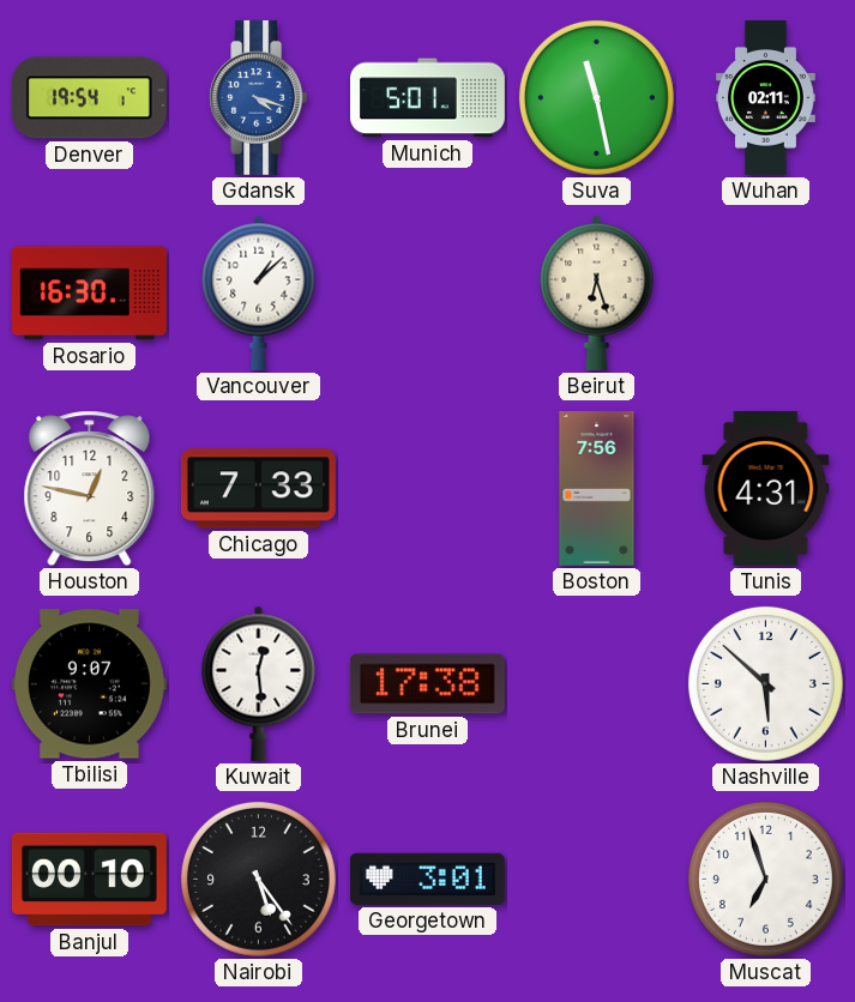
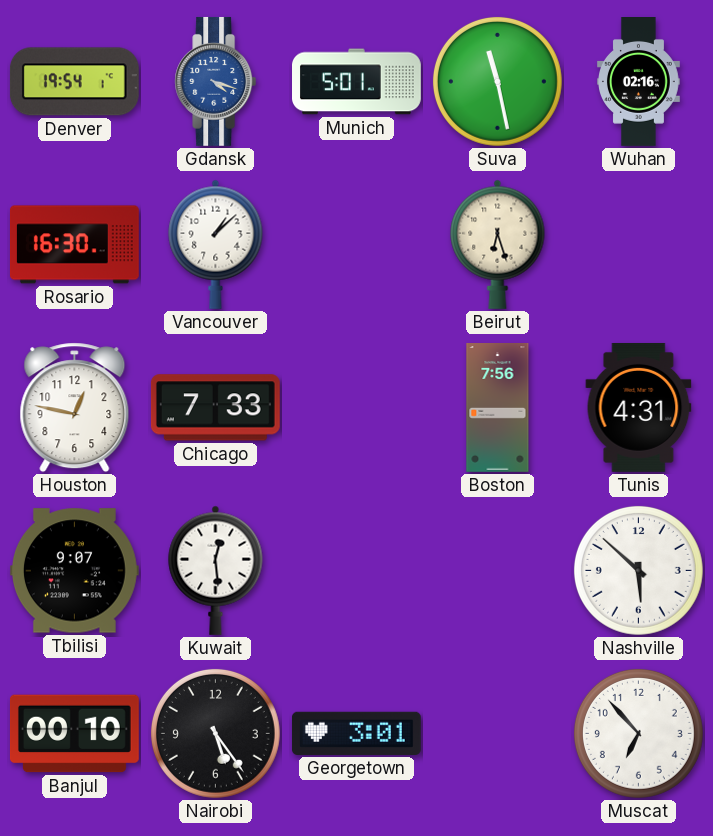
Wuhan: 02:11 -> 02:16 (639, 82)
Brunei: 17:38 -> none (427, 684)
Muscat: 6:57 -> 6:53 (638, 733)
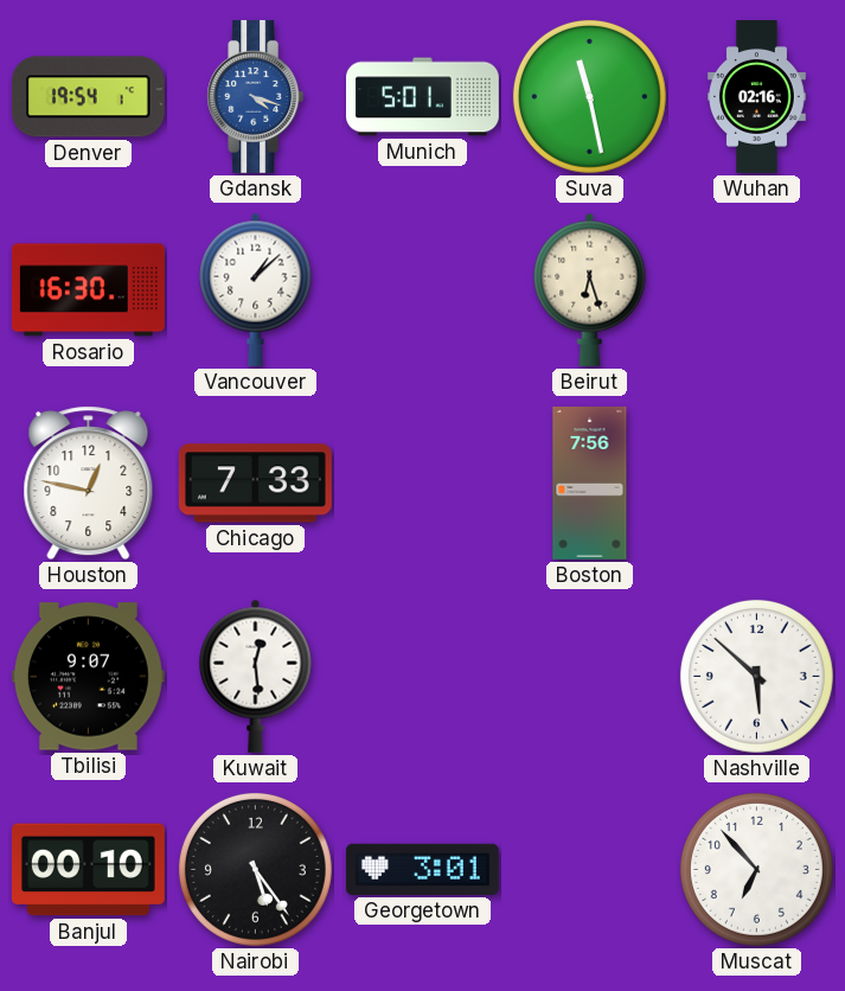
Tunis: 4:31 -> none (639, 407)
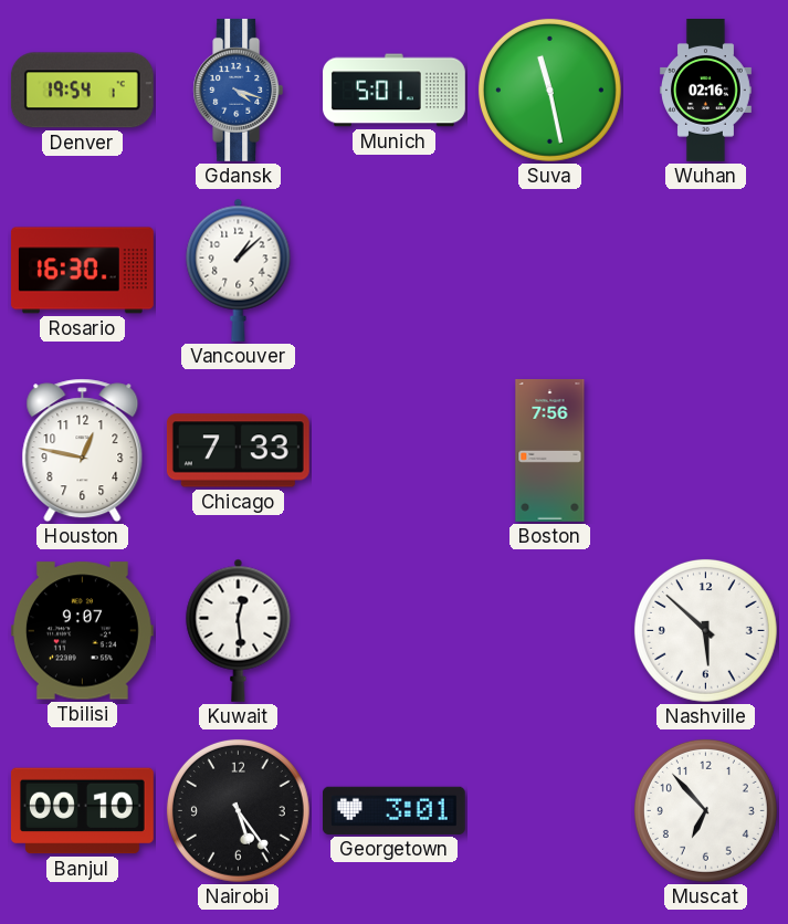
Beirut: 6:27 -> none (590, 289)
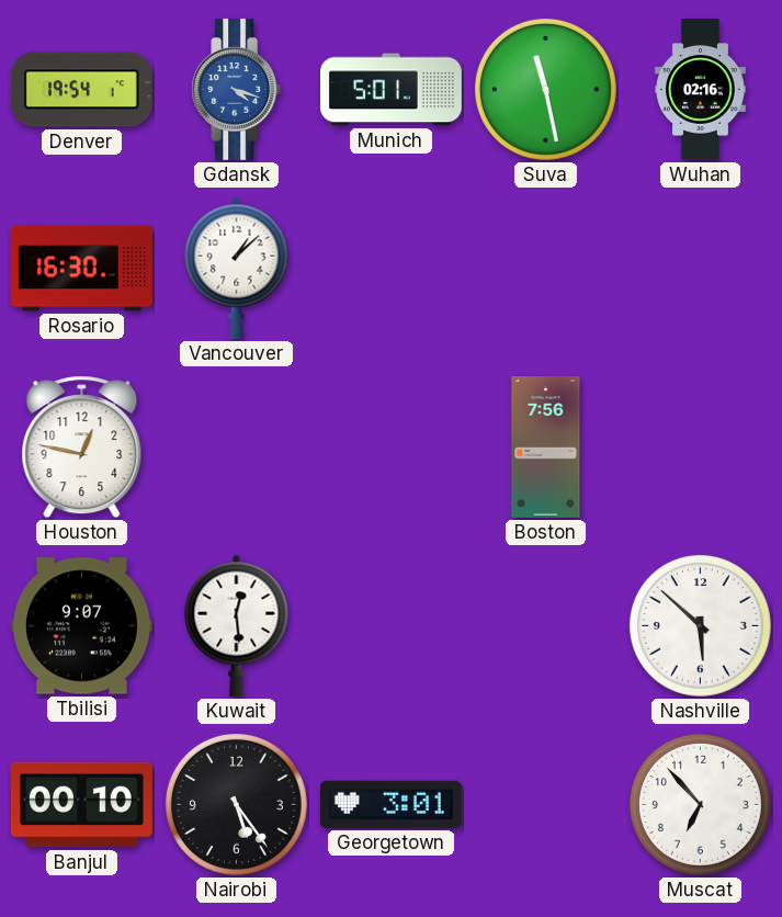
Chicago: 7:33 -> none (238, 451)
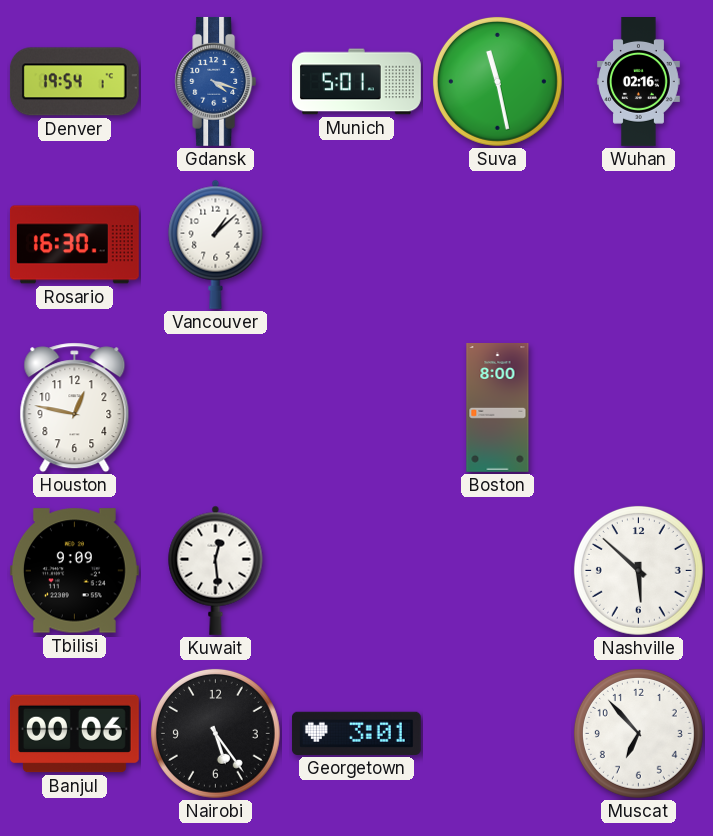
Boston: 7:56 -> 8:00 (498, 408)
Tbilisi: 9:07 -> 9:09 (74, 571)
Banjul: 00:10 -> 00:06 (74, 734)
